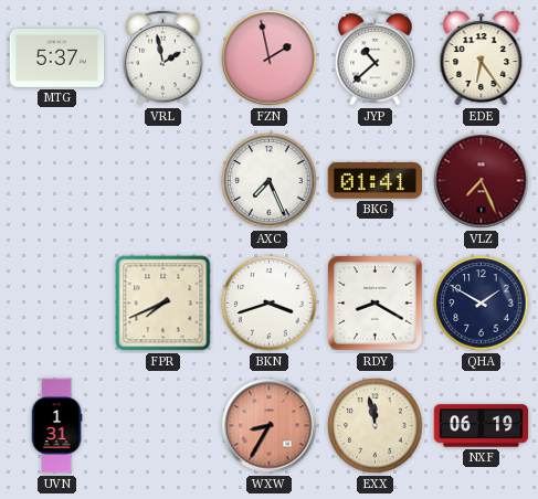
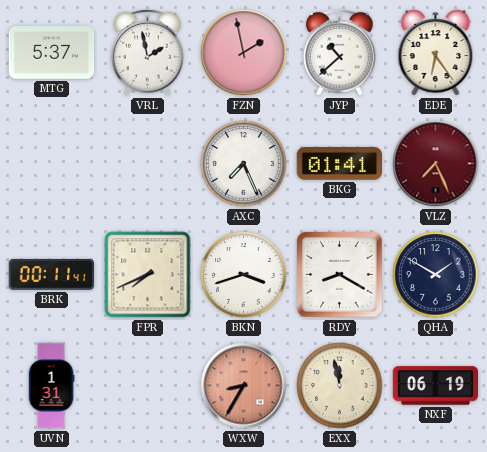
BRK: none -> 00:11 (52, 274)
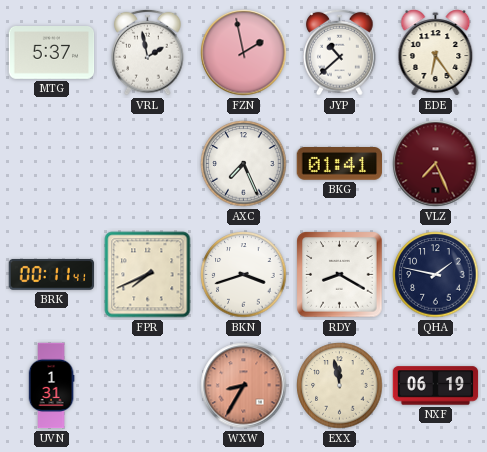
QHA: 1:50 -> 1:47 (436, 275)
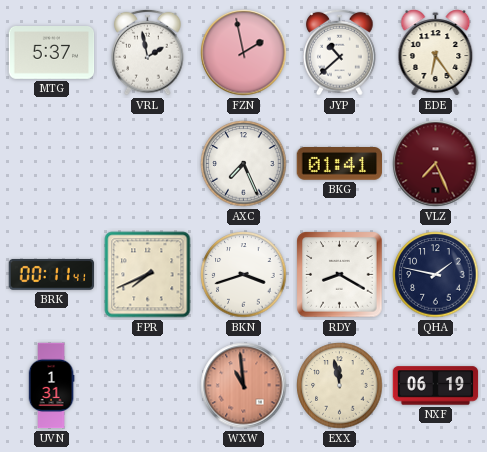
WXW: 8:35 -> 10:59 (244, 386)
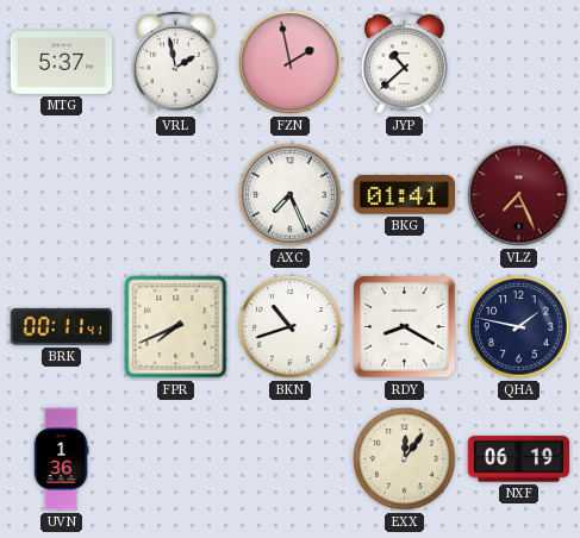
EDE: 6:24 -> none (436, 53)
BKN: 3:42 -> 10:42 (291, 327)
UVN: 1:31 -> 1:36 (61, 459)
WXW: 10:59 -> none (244, 386)
EXX: 11:58 -> 12:06 (405, 459)
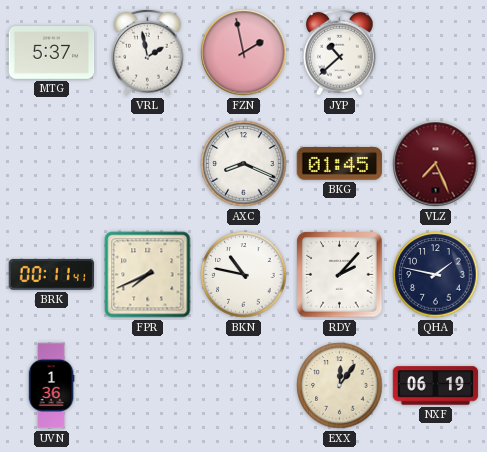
AXC: 7:26 -> 8:19 (244, 164)
BKG: 01:41 -> 01:45 (340, 164)
BKN: 10:42 -> 10:47 (244, 275)
RDY: 8:20 -> 2:07 (340, 275)
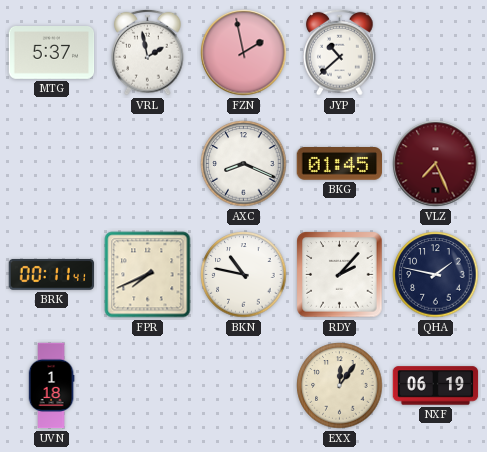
UVN: 1:36 -> 1:18 (51, 386)
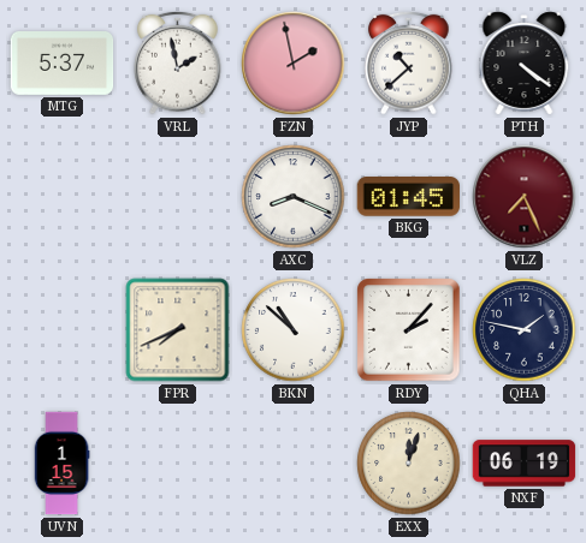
PTH: none -> 4:21 (525, 64)
BRK: 00:11 -> none (52, 274)
BKN: 10:47 -> 10:52 (294, 330)
UVN: 1:18 -> 1:15 (61, 464)
EXX: 12:06 -> 12:03 (409, 464)
